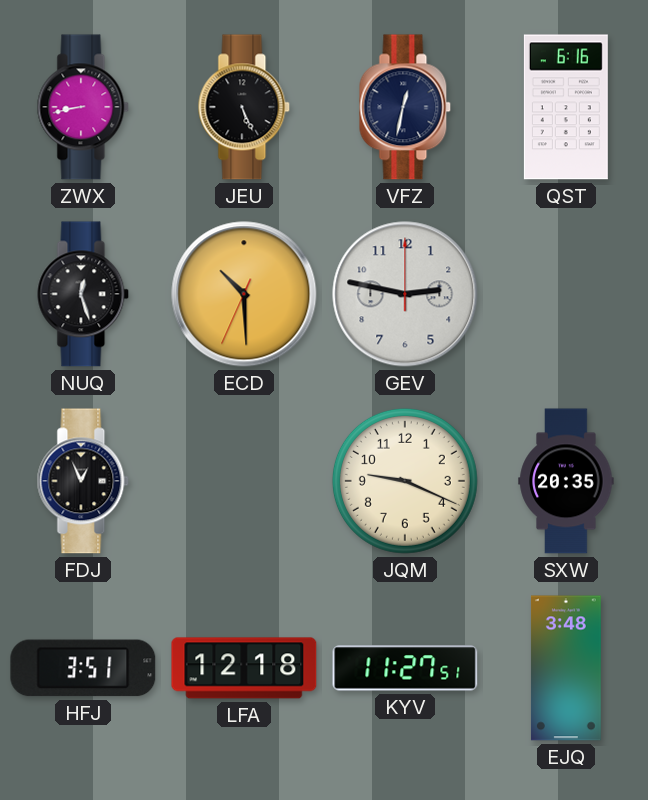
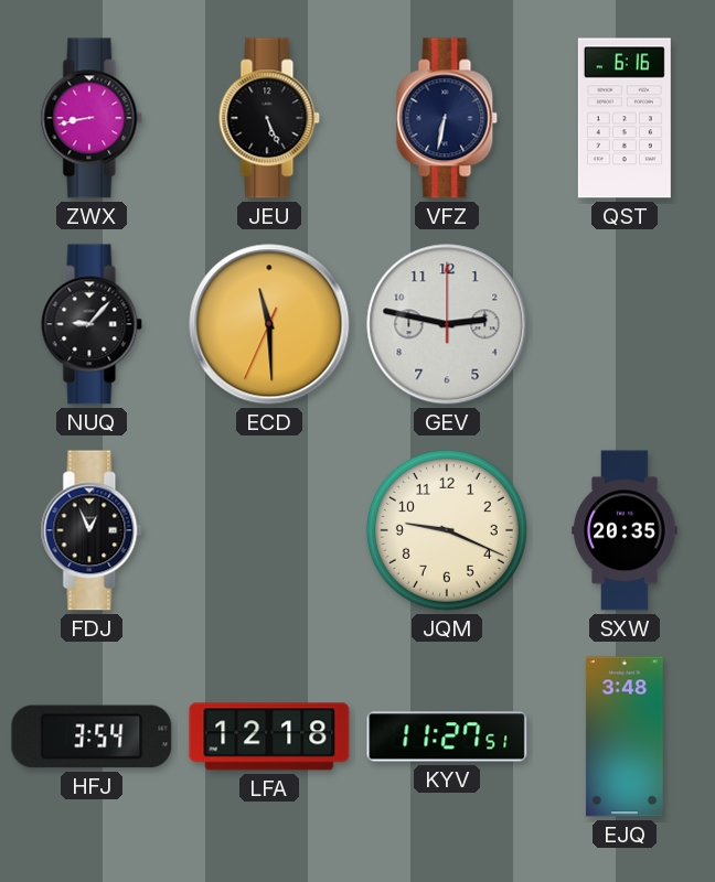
VFZ: 12:32 -> 6:32 (447, 118)
NUQ: 12:27 -> 9:07 (92, 324)
ECD: 10:29 -> 11:29 (269, 324)
HFJ: 3:51 -> 3:54 (92, 736)
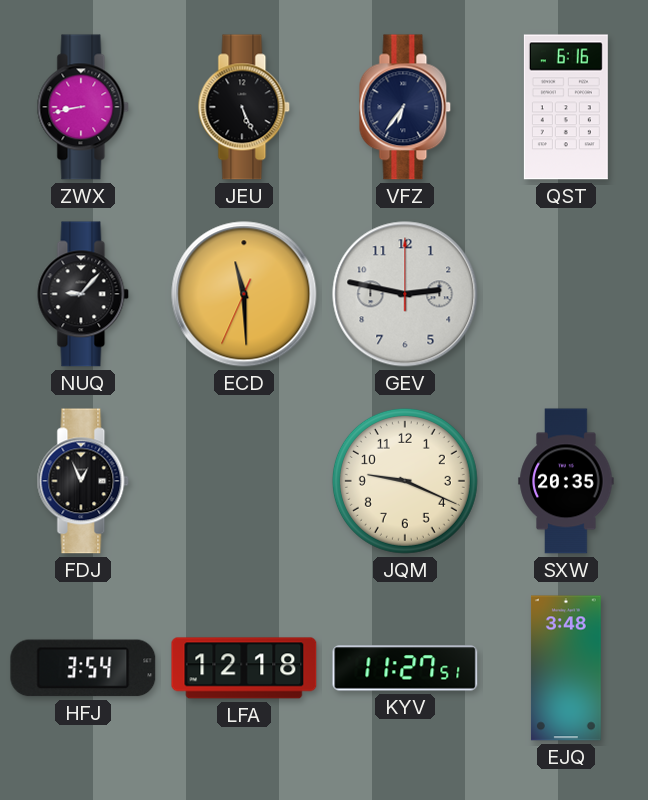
VFZ: 6:32 -> 6:36 (405, 107)
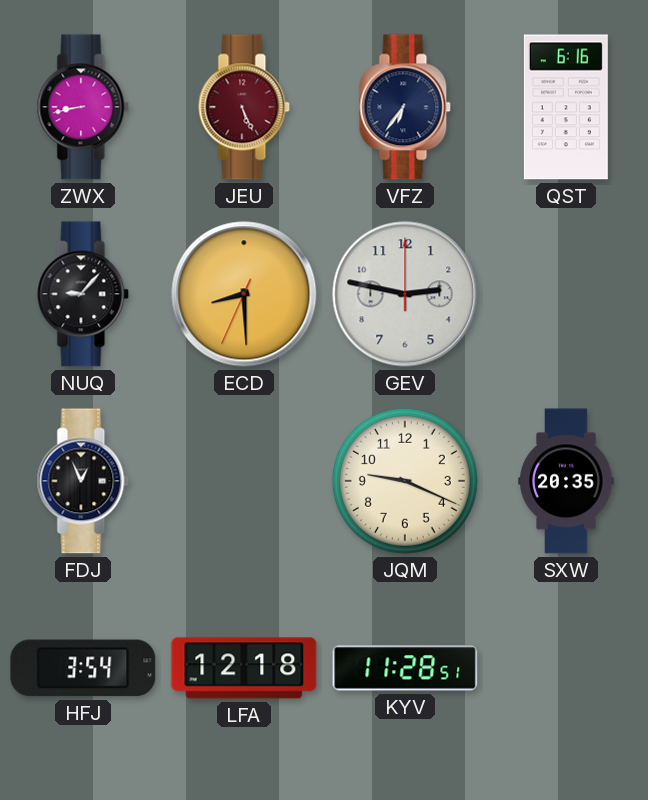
JEU dial: black -> burgundy (244, 107)
ECD: 11:29 -> 8:29 (244, 294)
KYV: 11:27 -> 11:28 (405, 668)
EJQ: 3:48 -> none (566, 668)
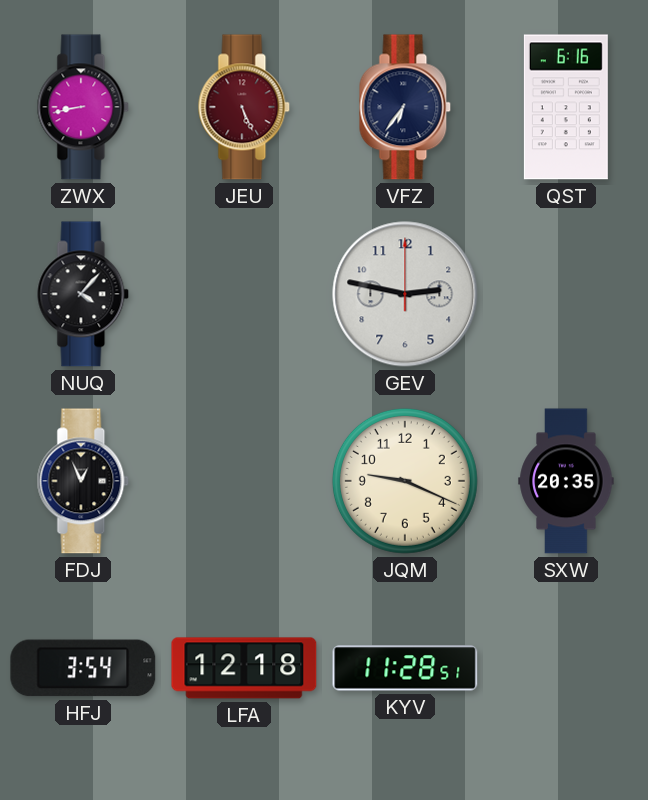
NUQ: 9:07 -> 4:07 (83, 294)
ECD: 8:29 -> none (244, 294)
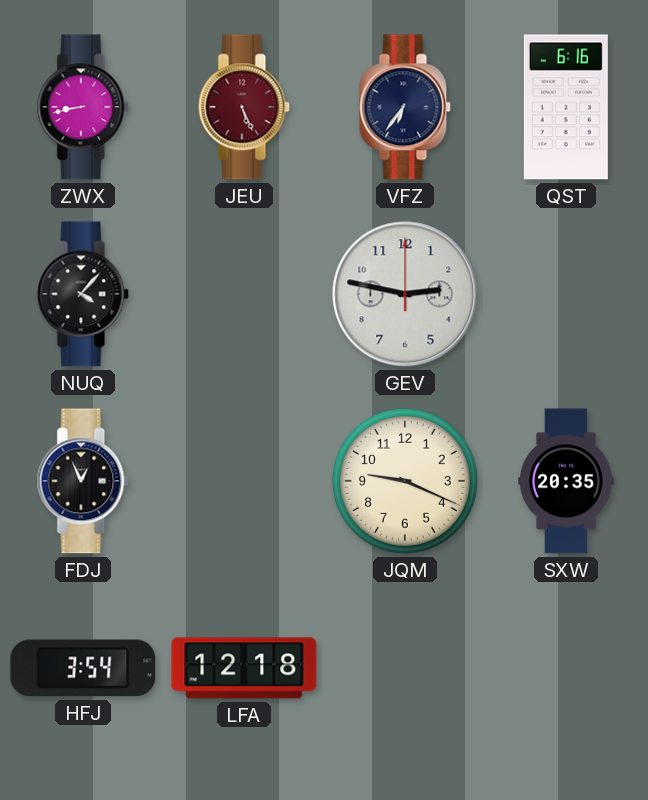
KYV: 11:28 -> none (405, 668)
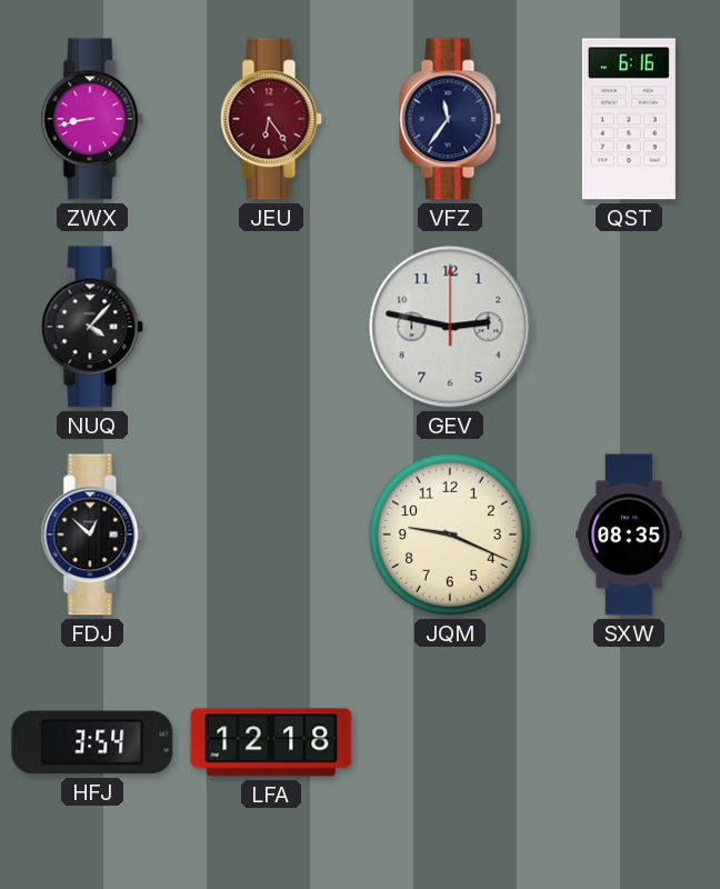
JEU: 5:26 -> 6:24 (271, 119)
VFZ: 6:36 -> 11:36 (450, 119)
FDJ: 12:56 -> 12:52 (92, 535)
SXW: 20:35 -> 08:35 (629, 535)
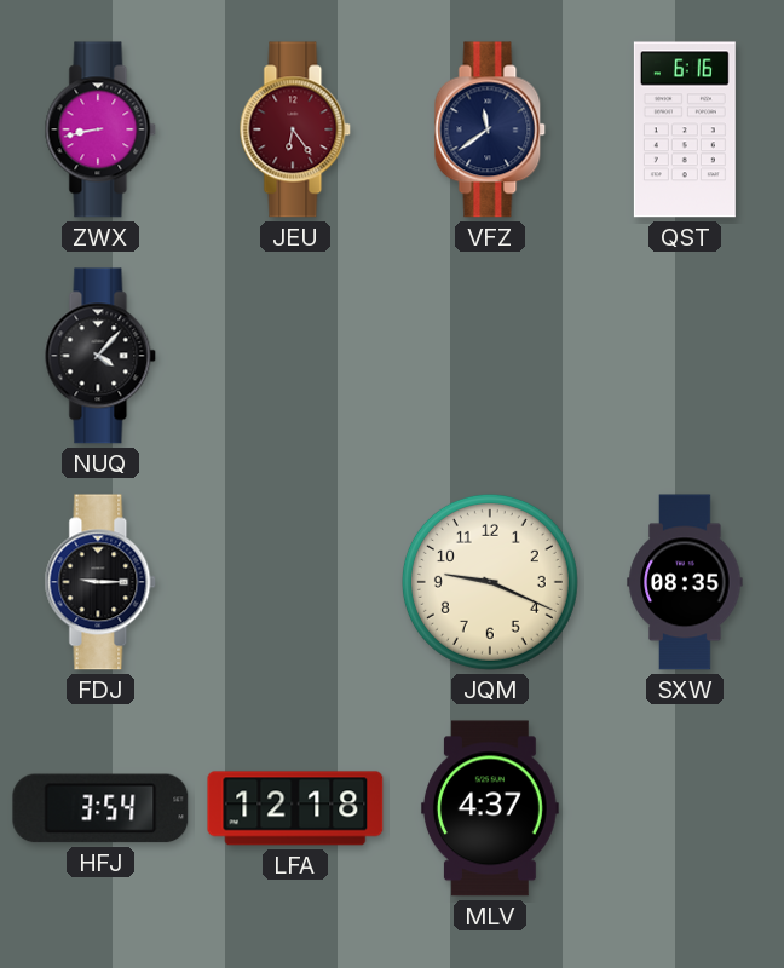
VFZ: 11:36 -> 11:39 (490, 129)
GEV: 2:47 -> none (450, 327)
FDJ: 12:52 -> 9:15 (100, 582)
MLV: none -> 4:37 (490, 808)
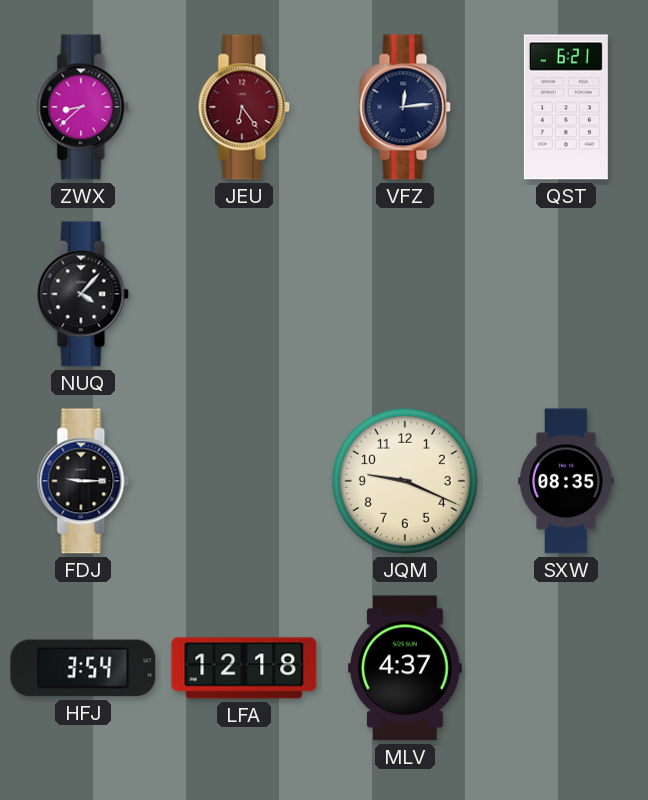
ZWX: 8:43 -> 8:38 (83, 107)
VFZ: 11:39 -> 12:14 (405, 107)
QST: 6:16 -> 6:21 (566, 107)
